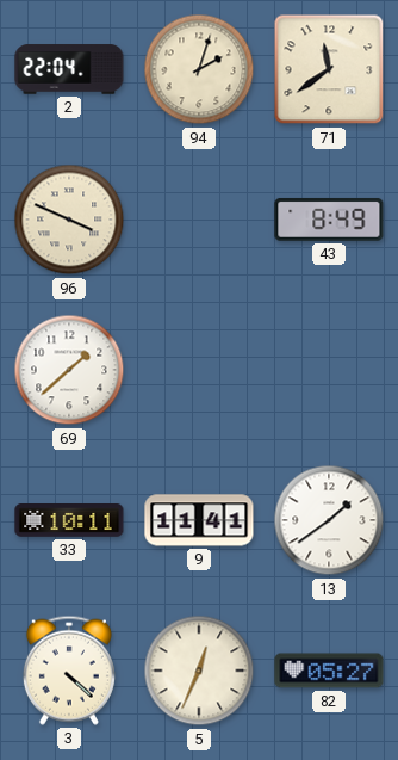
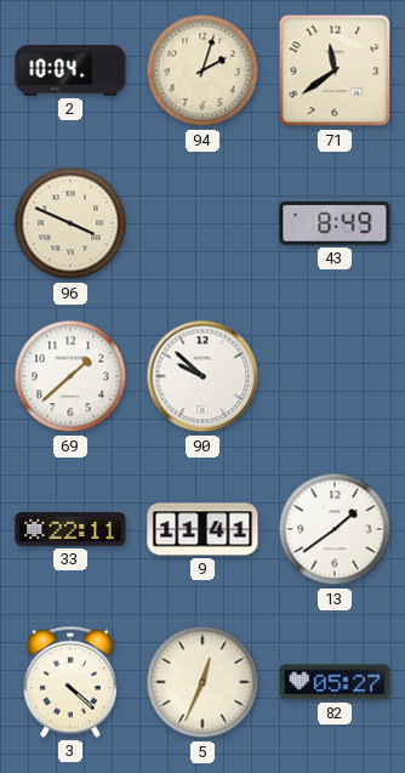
2: 22:04 -> 10:04 (70, 70)
90: none -> 9:52 (202, 376)
33: 10:11 -> 22:11 (70, 530)
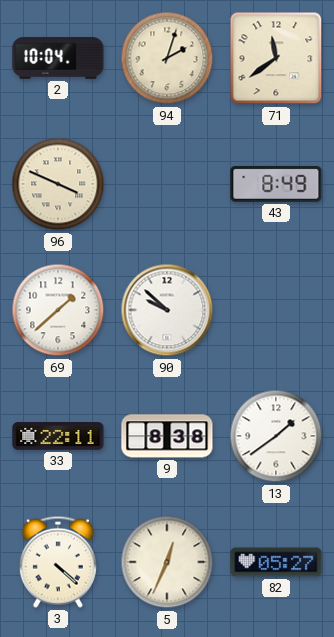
9: 11:41 -> 8:38 (167, 436)
